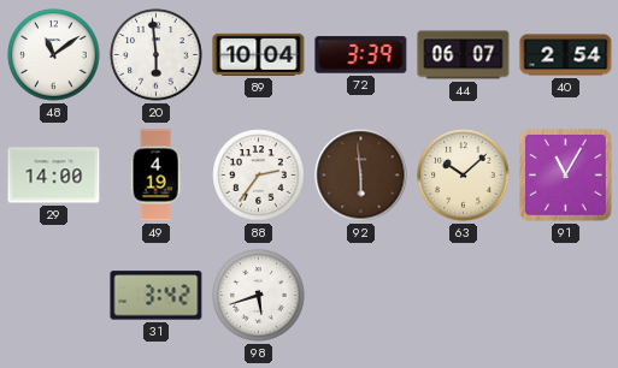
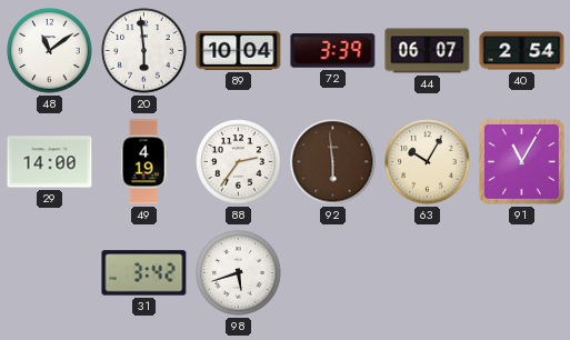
63: 10:08 -> 10:05 (428, 162)
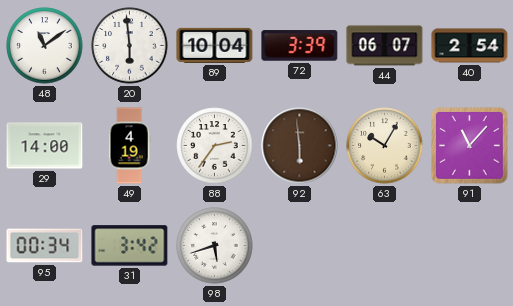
91: 11:05 -> 11:07 (470, 146)
95: none -> 00:34 (45, 246)
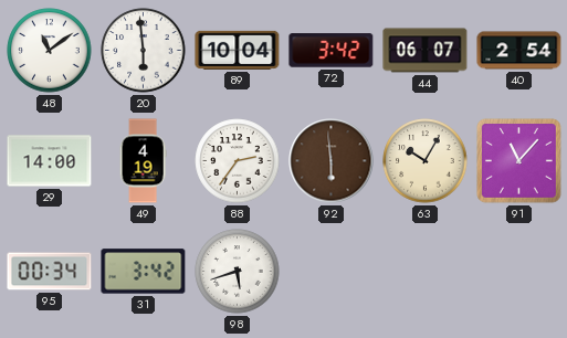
72: 3:39 -> 3:42 (332, 51)
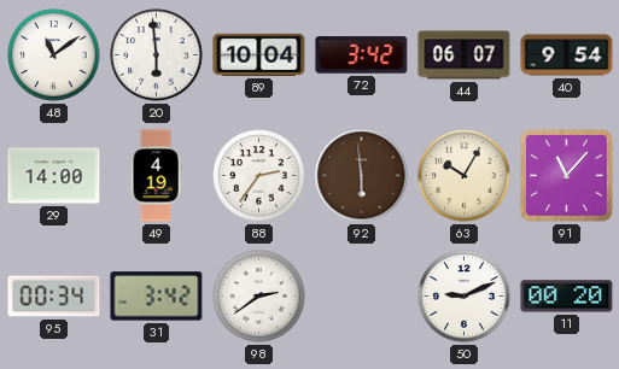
40: 2:54 -> 9:54 (567, 55)
98: 5:42 -> 2:39 (259, 297)
50: none -> 9:11 (465, 297)
11: none -> 00:20 (567, 297)
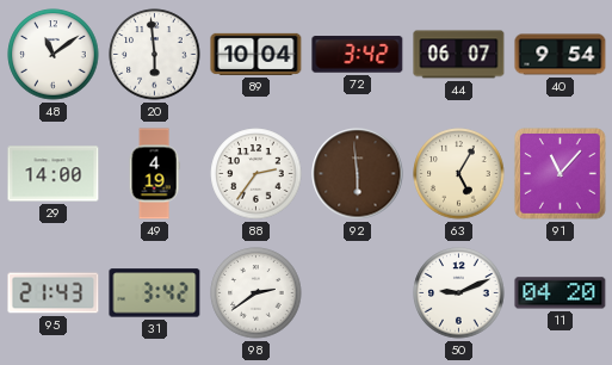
63: 10:05 -> 5:05 (459, 174)
95: 00:34 -> 21:43 (54, 293)
11: 00:20 -> 04:20 (561, 293)
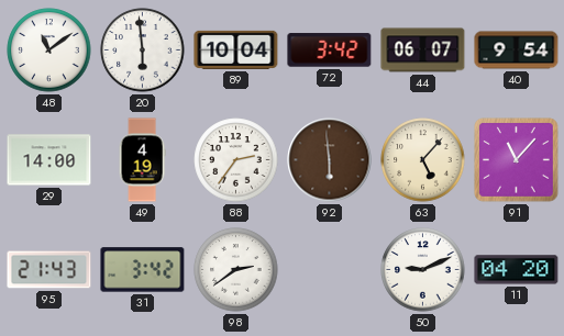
63: 5:05 -> 5:07 (423, 160)
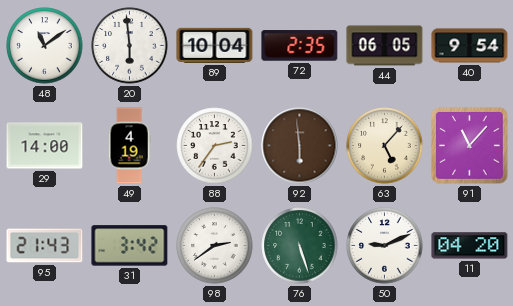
72: 3:42 -> 2:35 (300, 46)
44: 06:07 -> 06:05 (385, 46)
76: none -> 5:27 (300, 246)
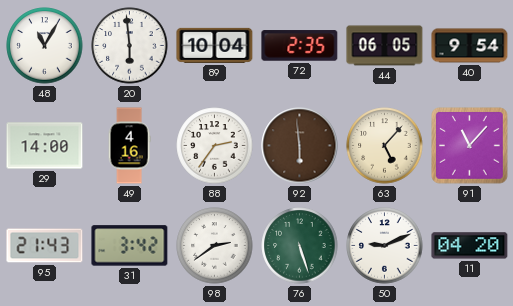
48: 11:09 -> 11:05 (45, 46)
49: 4:19 -> 4:16 (129, 146)
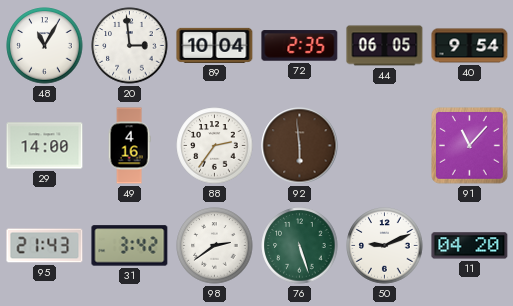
20: 5:59 -> 2:59 (130, 46)
63: 5:07 -> none (385, 146)
